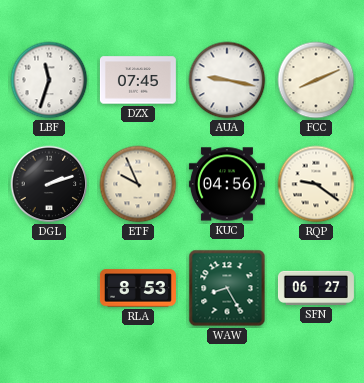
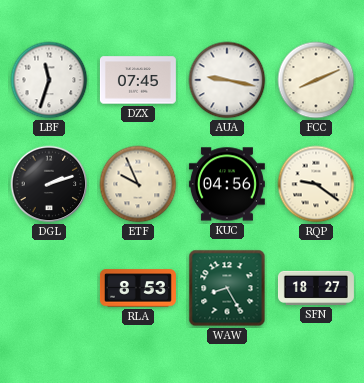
SFN: 06:27 -> 18:27 (316, 288)
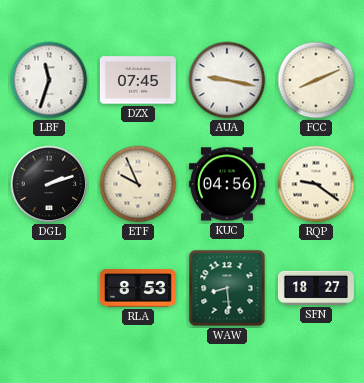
WAW: 8:25 -> 8:29 (227, 288)
